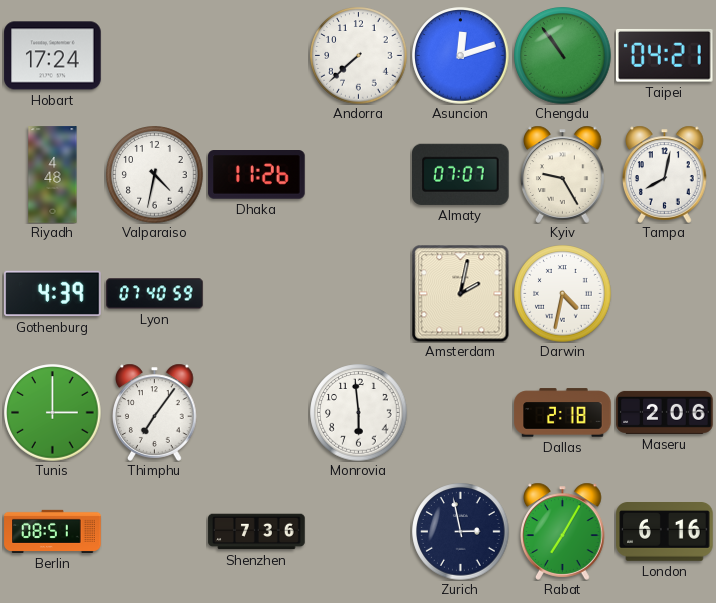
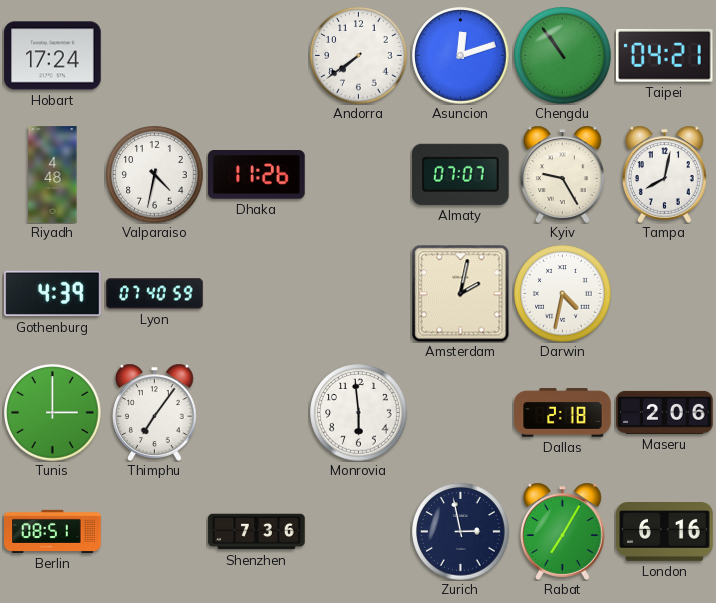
Andorra: 7:38 -> 7:39 (359, 56)
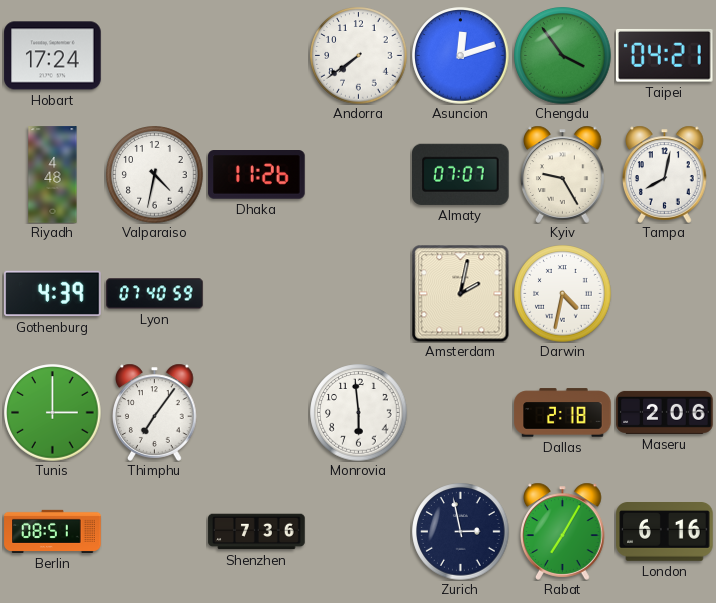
Chengdu: 10:54 -> 3:54 (563, 56)
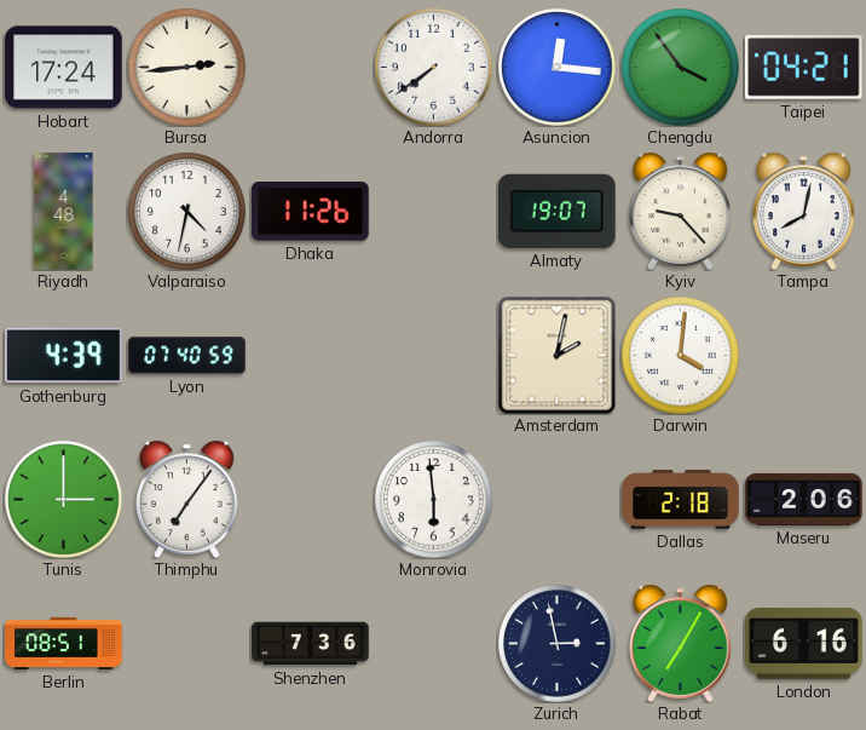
Bursa: none -> 2:44 (187, 68)
Asuncion: 12:12 -> 12:16 (558, 68)
Almaty: 07:07 -> 19:07 (558, 211)
Kyiv: 9:25 -> 9:23 (681, 211)
Darwin: 4:32 -> 4:01 (681, 356)
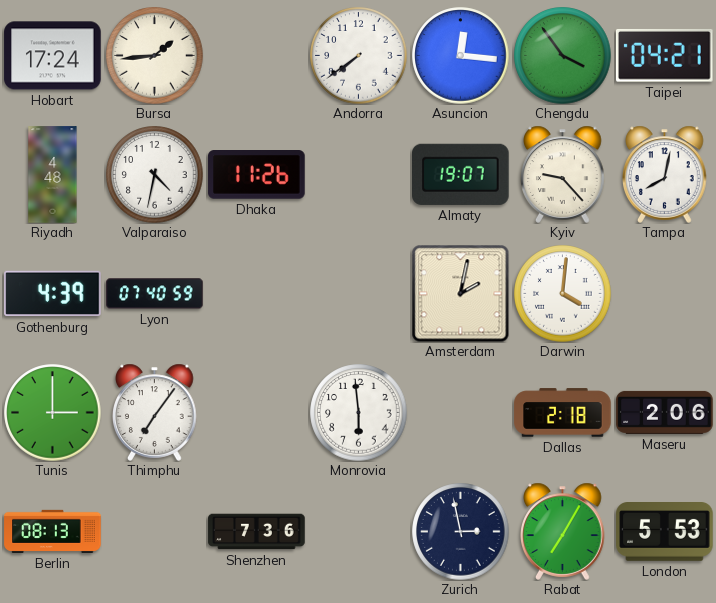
Bursa: 2:44 -> 1:44 (155, 56)
Berlin: 08:51 -> 08:13 (53, 531)
London: 6:16 -> 5:53 (665, 532)
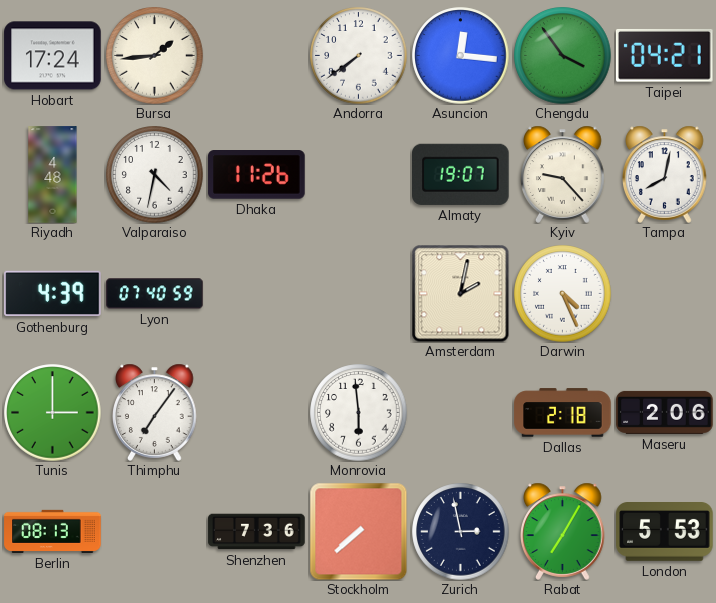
Darwin: 4:01 -> 4:26 (563, 294)
Stockholm: none -> 7:38 (358, 531)
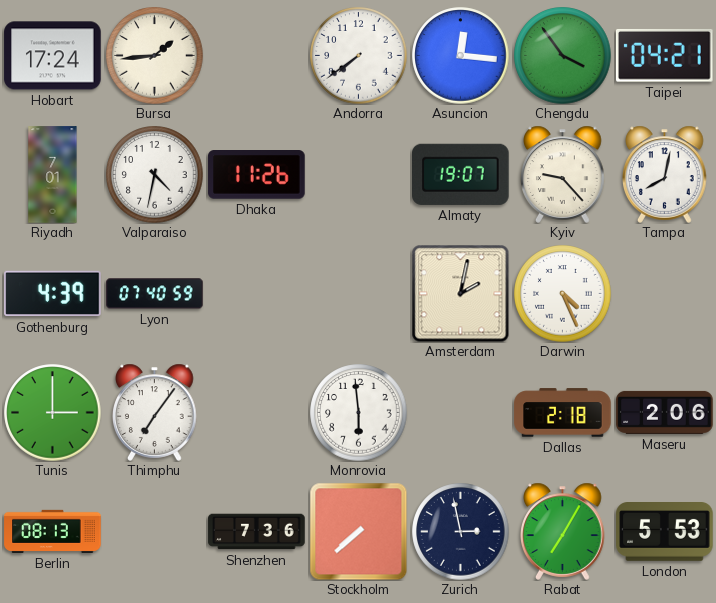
Riyadh: 4:48 -> 7:01 (53, 175)
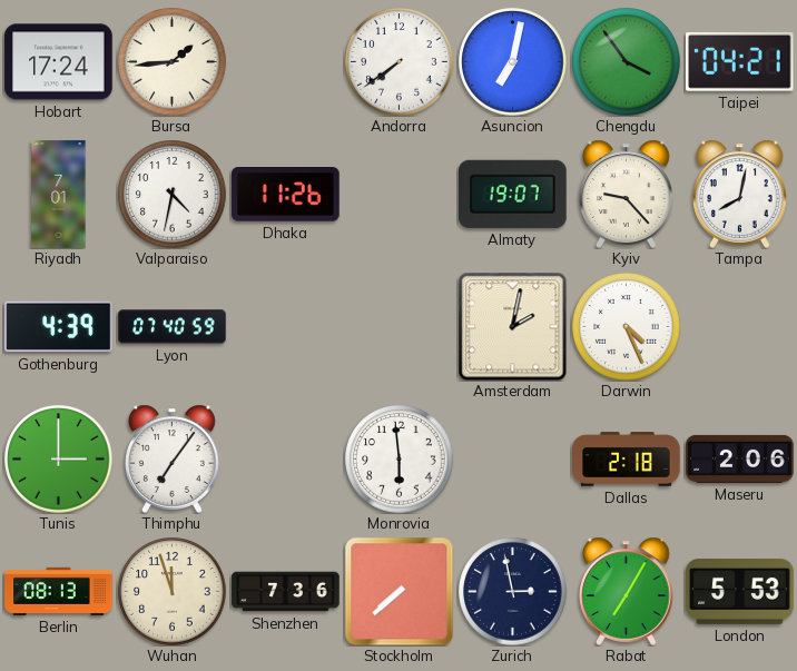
Asuncion: 12:16 -> 7:02 (513, 62)
Wuhan: none -> 11:57 (173, 592)
